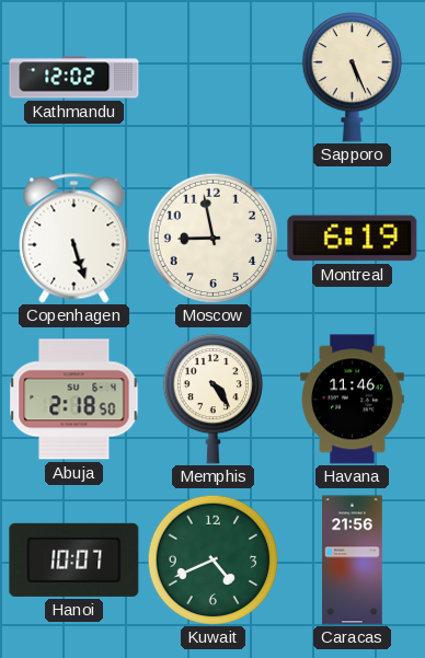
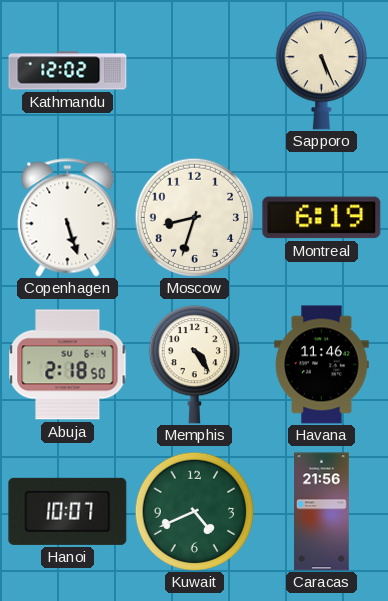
Moscow: 8:58 -> 8:33 (194, 217)
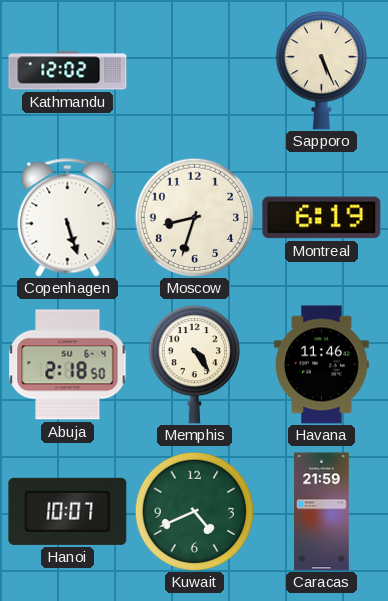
Caracas: 21:56 -> 21:59 (322, 512)
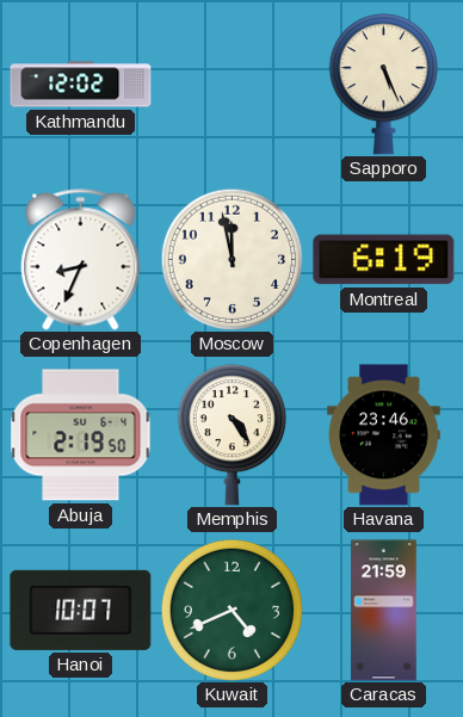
Copenhagen: 5:27 -> 8:34 (81, 260)
Moscow: 8:33 -> 11:58 (231, 259)
Abuja: 2:18 -> 2:19 (81, 435)
Havana: 11:46 -> 23:46 (384, 435)
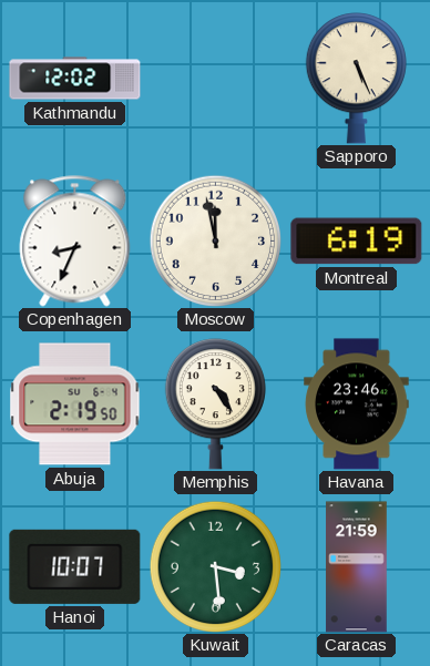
Kuwait: 4:41 -> 3:29 (215, 566)
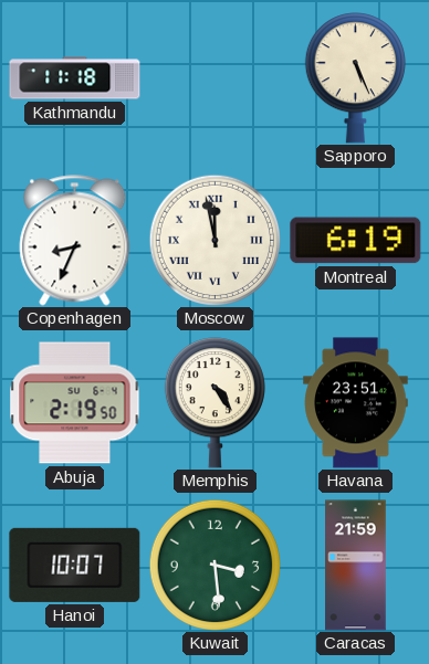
Kathmandu: 12:02 -> 11:18 (75, 78)
Moscow numerals: Arabic -> Roman (214, 240)
Havana: 23:46 -> 23:51 (356, 403)
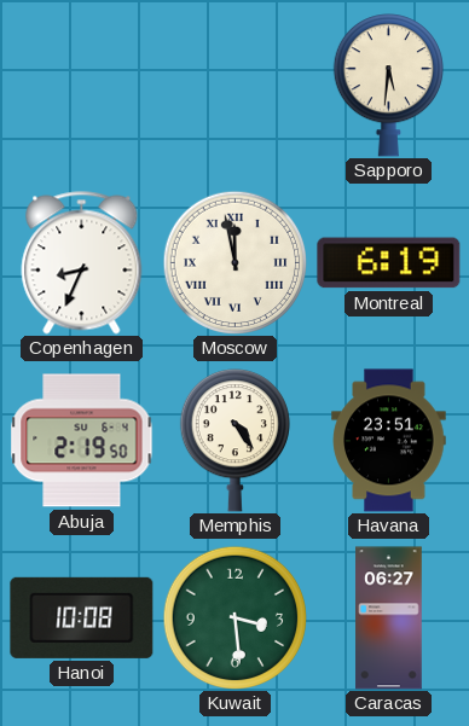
Kathmandu: 11:18 -> none (75, 78)
Sapporo: 5:26 -> 5:31 (388, 86)
Hanoi: 10:07 -> 10:08 (82, 617)
Caracas: 21:59 -> 06:27 (389, 618)
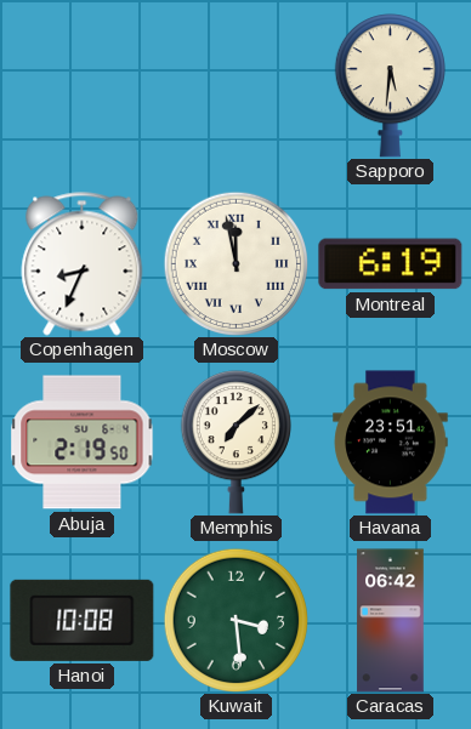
Memphis: 4:24 -> 7:08 (235, 443)
Caracas: 06:27 -> 06:42 (391, 621)
